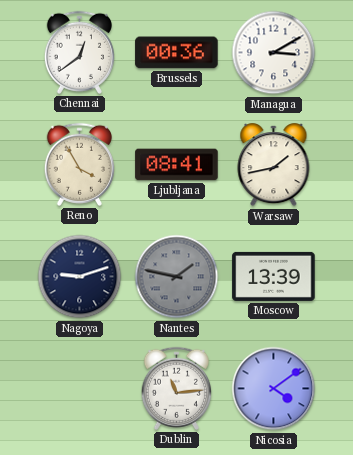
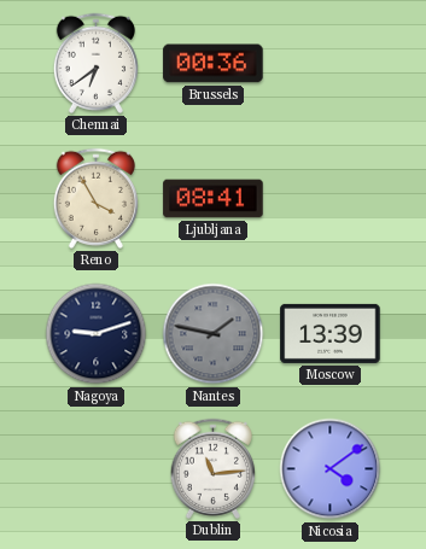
Chennai: 12:39 -> 6:39 (95, 63)
Managua: 3:10 -> none (274, 53)
Warsaw: 1:43 -> none (274, 165)
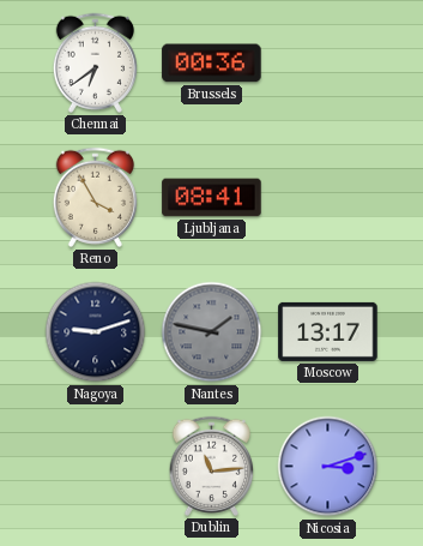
Moscow: 13:39 -> 13:17 (328, 331)
Nicosia: 4:09 -> 3:12 (328, 467)
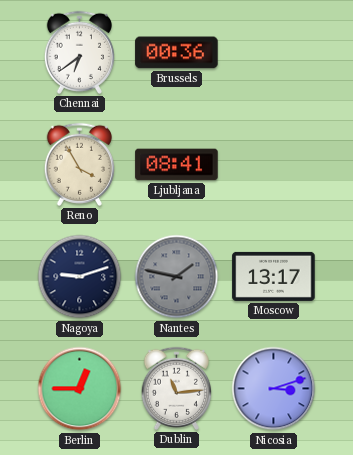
Berlin: none -> 12:45 (80, 389)
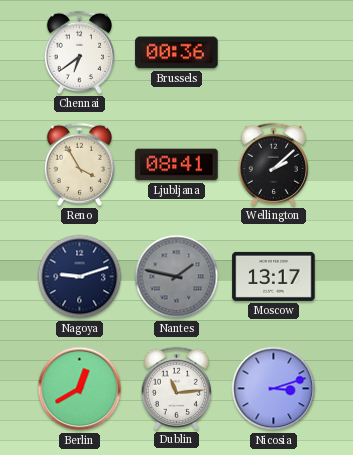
Wellington: none -> 2:08 (273, 164)
Berlin: 12:45 -> 12:40 (80, 389)
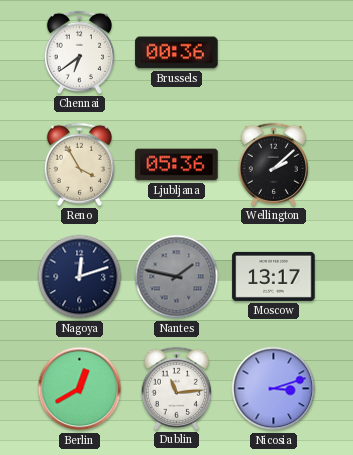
Ljubljana: 08:41 -> 05:36 (177, 165)
Nagoya: 9:12 -> 12:12 (80, 277)
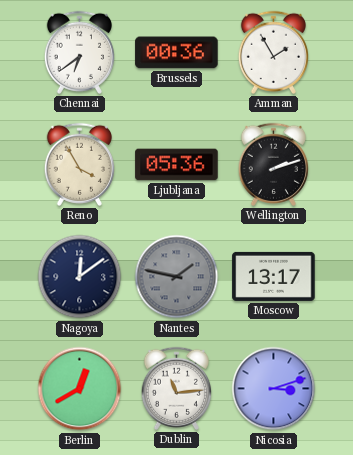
Amman: none -> 1:55 (273, 52)
Wellington: 2:08 -> 2:12 (273, 164)
Nagoya: 12:12 -> 12:09 (80, 277)
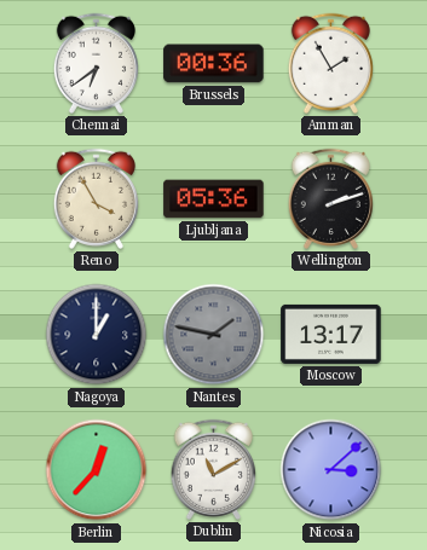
Nagoya: 12:09 -> 1:00 (97, 335)
Berlin: 12:40 -> 12:37 (97, 470)
Dublin: 11:14 -> 11:10 (213, 469)
Nicosia: 3:12 -> 3:08 (331, 470)
